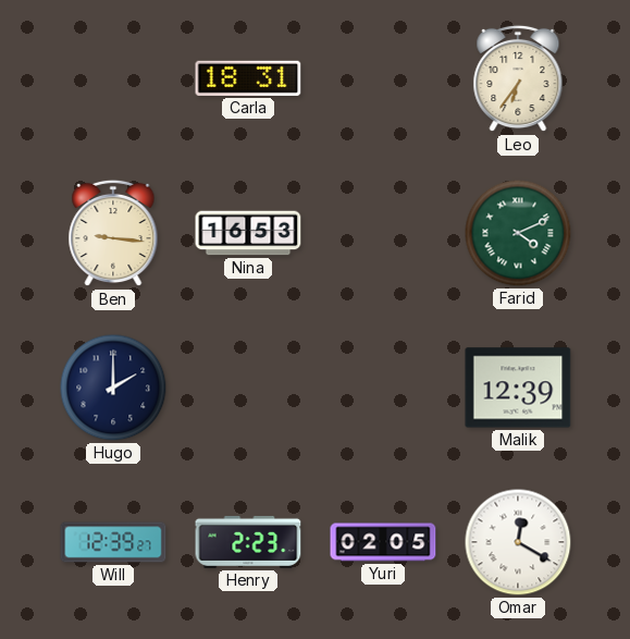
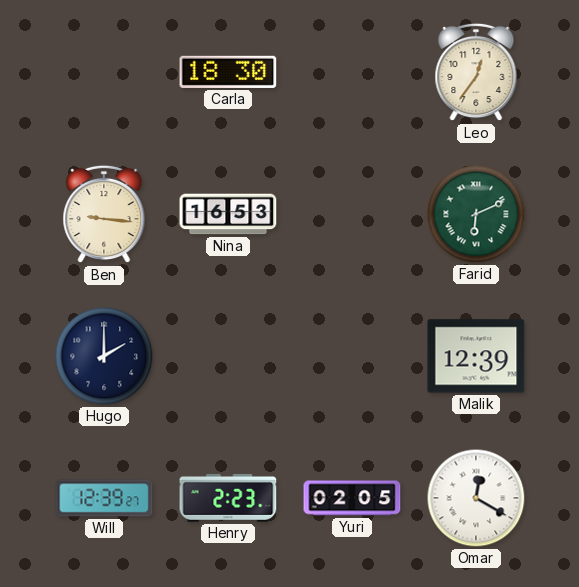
Carla: 18:31 -> 18:30 (228, 72)
Leo: 6:36 -> 12:36 (476, 72)
Farid: 4:11 -> 6:11 (476, 214)
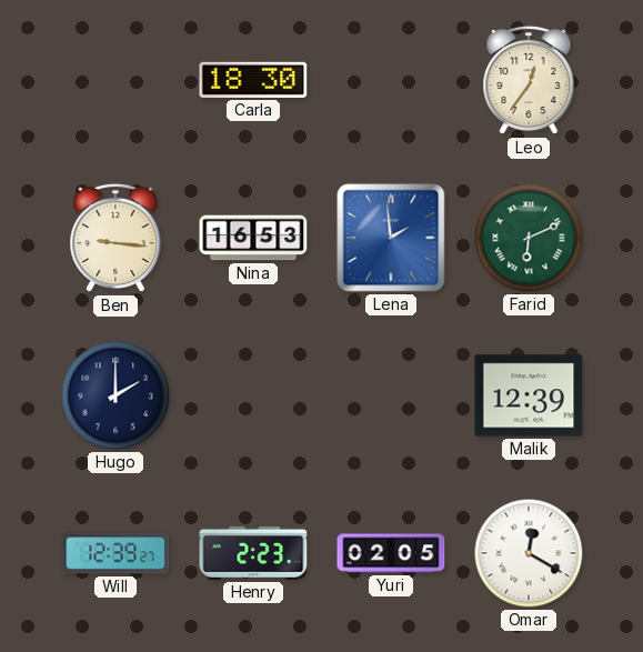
Lena: none -> 1:59 (391, 238)
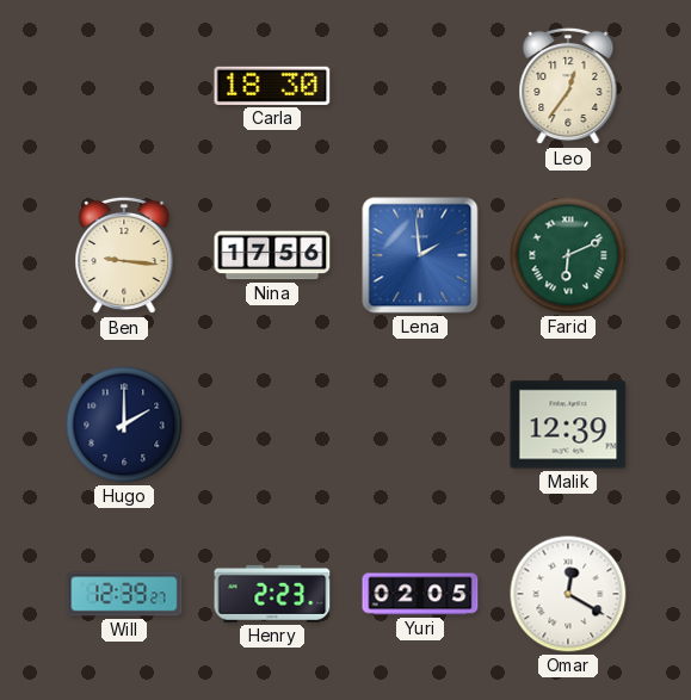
Nina: 16:53 -> 17:56 (272, 255)
